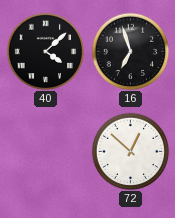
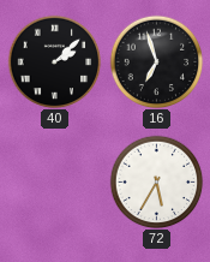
40: 4:08 -> 2:08 (54, 61)
72: 12:52 -> 5:35 (156, 181)
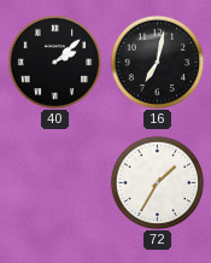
16: 6:57 -> 7:02 (157, 62)
72: 5:35 -> 1:35 (157, 182)
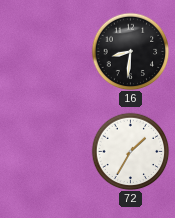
40: 2:08 -> none (54, 62)
16: 7:02 -> 8:31 (130, 51)
